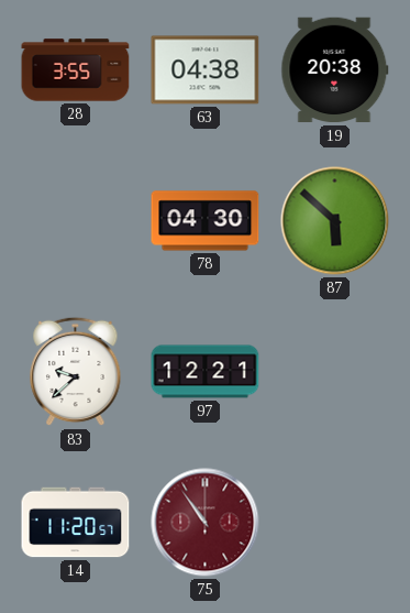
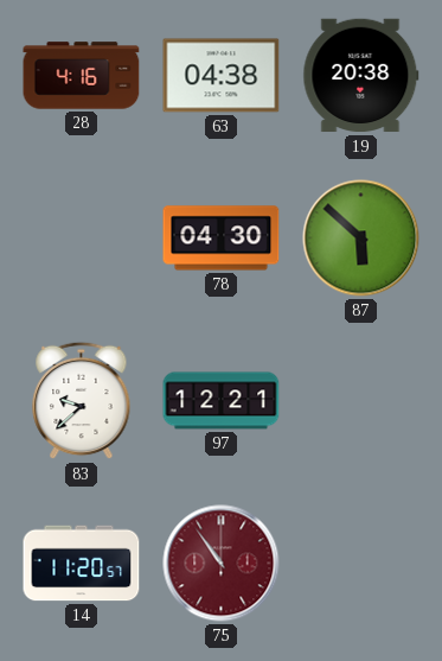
28: 3:55 -> 4:16 (82, 76)
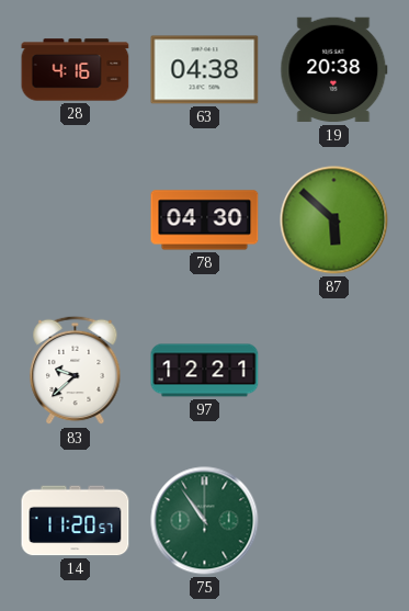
75 dial: burgundy -> green (205, 521)
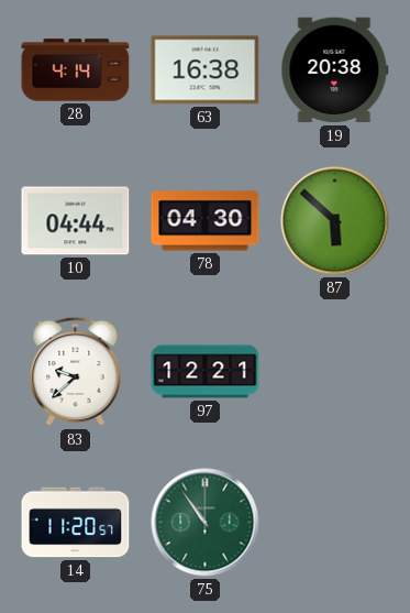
28: 4:16 -> 4:14 (76, 70)
63: 04:38 -> 16:38 (206, 70)
10: none -> 04:44 (76, 221)
